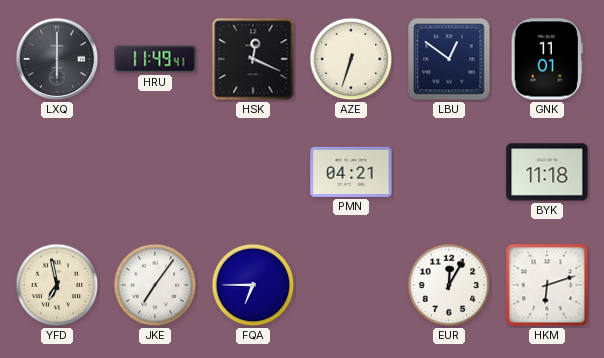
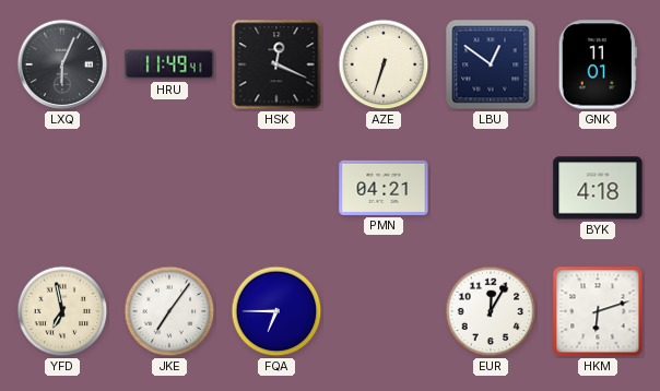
LXQ: 6:00 -> 6:04 (62, 64)
BYK: 11:18 -> 4:18 (598, 188)
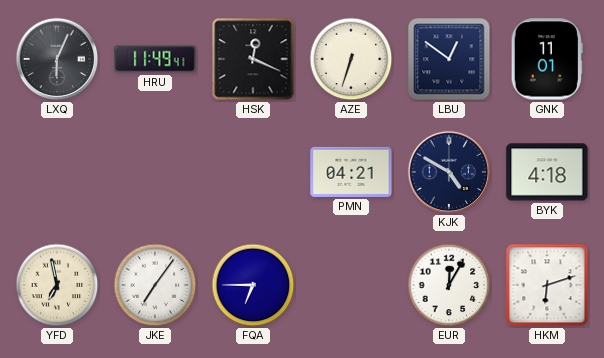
KJK: none -> 4:50 (449, 172)
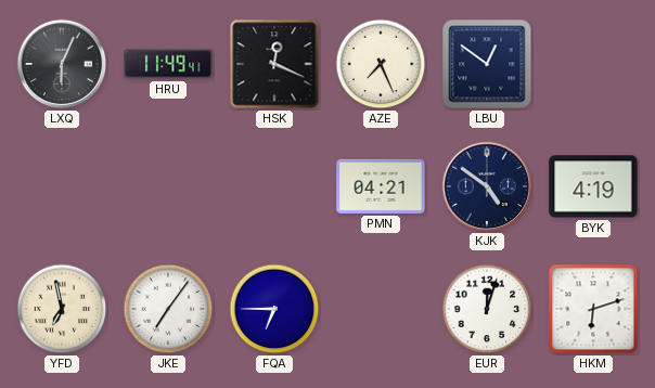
AZE: 6:33 -> 7:26 (381, 64)
GNK: 11:01 -> none (547, 59)
KJK: 4:50 -> 4:51 (487, 186)
BYK: 4:18 -> 4:19 (593, 186)
EUR: 12:05 -> 12:03 (487, 309)
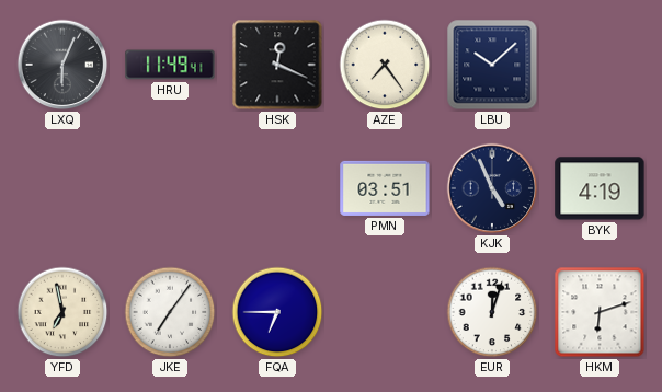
AZE: 7:26 -> 7:24 (385, 65)
LBU: 12:51 -> 10:08 (492, 65)
PMN: 04:21 -> 03:51 (385, 188)
KJK: 4:51 -> 4:56 (492, 188)
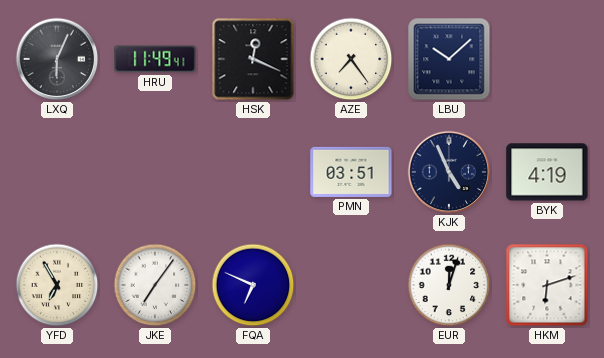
YFD: 6:58 -> 6:55 (57, 285)
FQA: 6:45 -> 6:49 (253, 285)
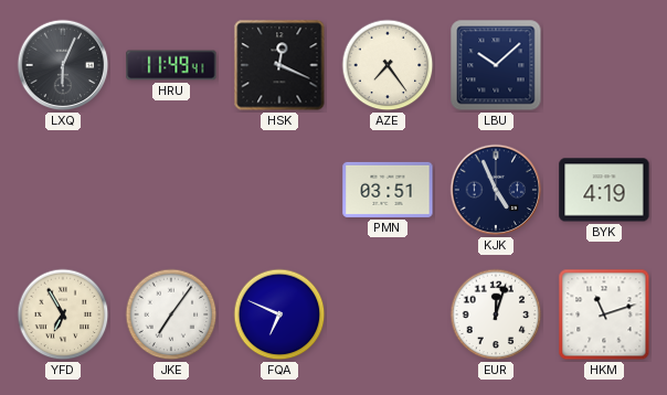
HKM: 6:12 -> 11:12 (604, 314)
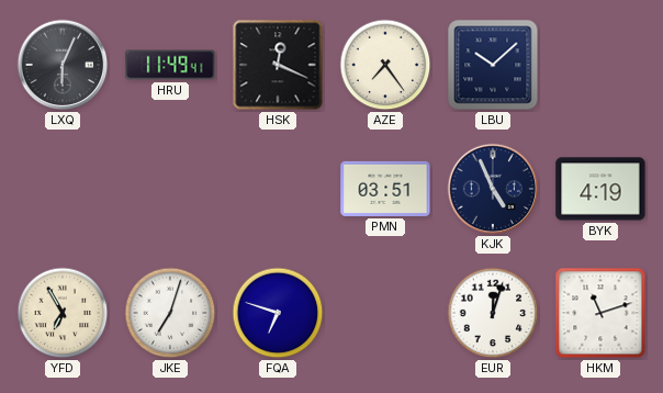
JKE: 7:06 -> 7:03 (170, 313)
FQA: 6:49 -> 6:48 (278, 313)
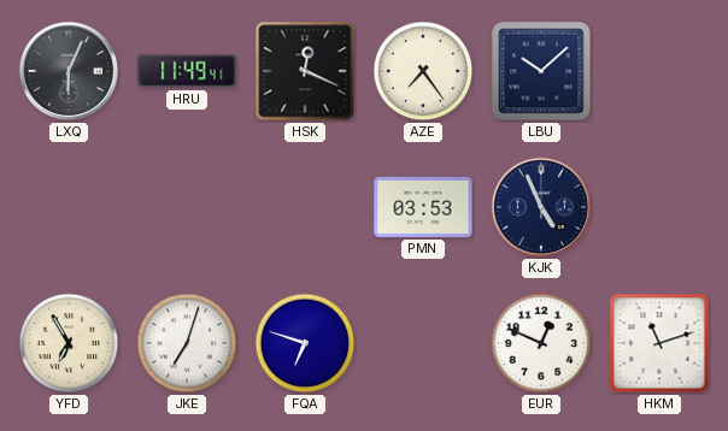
PMN: 03:51 -> 03:53 (423, 207)
BYK: 4:19 -> none (600, 189)
EUR: 12:03 -> 12:49 (541, 343)
